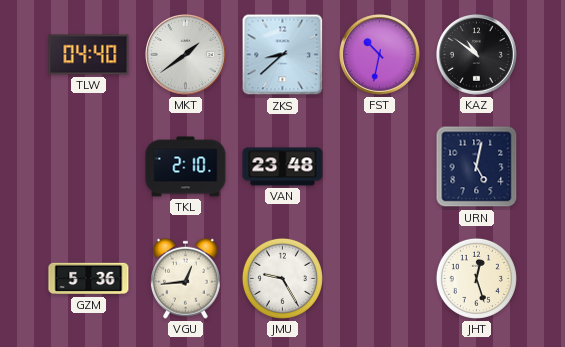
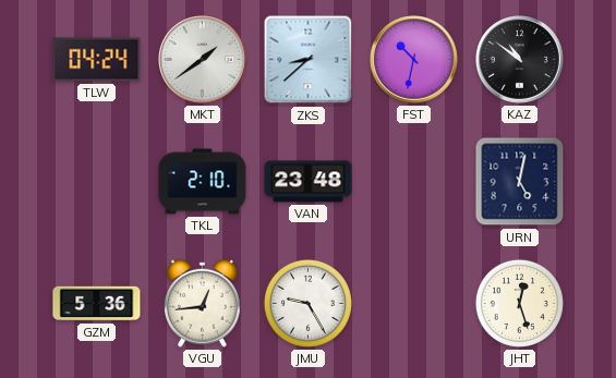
TLW: 04:40 -> 04:24 (97, 60)
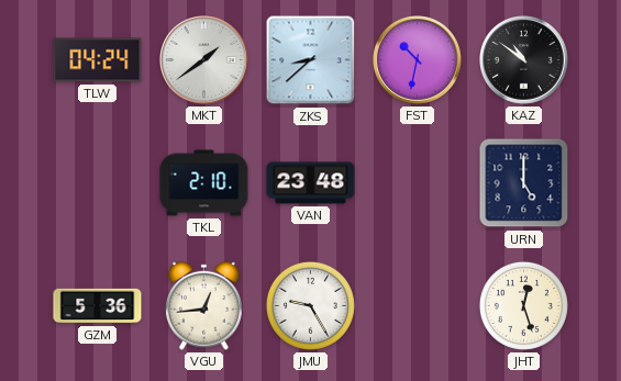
URN: 5:02 -> 5:00 (524, 183)
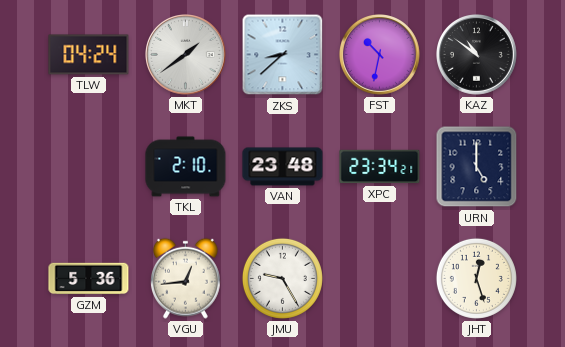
XPC: none -> 23:34 (380, 167)
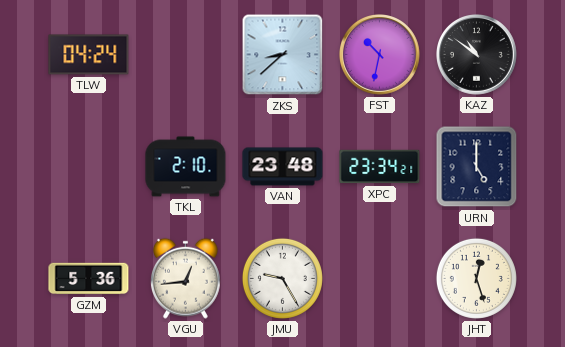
MKT: 1:39 -> none (186, 55)
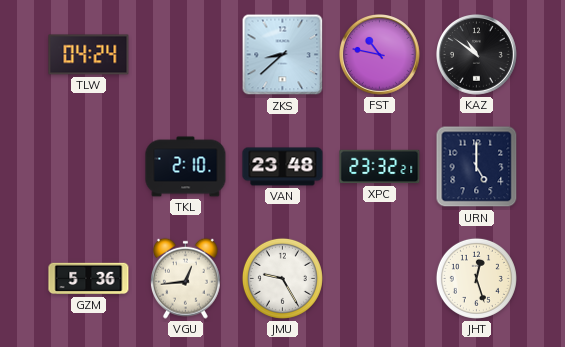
FST: 10:32 -> 10:47 (380, 55)
XPC: 23:34 -> 23:32 (380, 167)
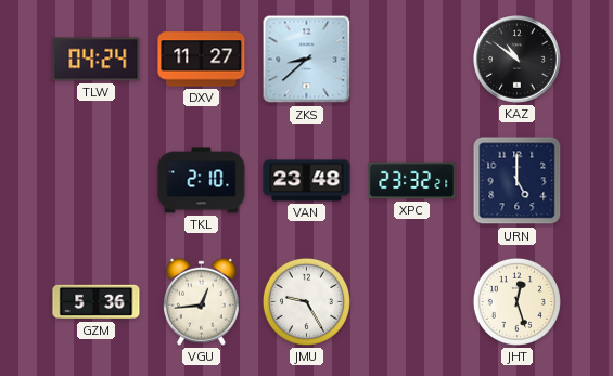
DXV: none -> 11:27 (202, 60)
FST: 10:47 -> none (380, 55)
